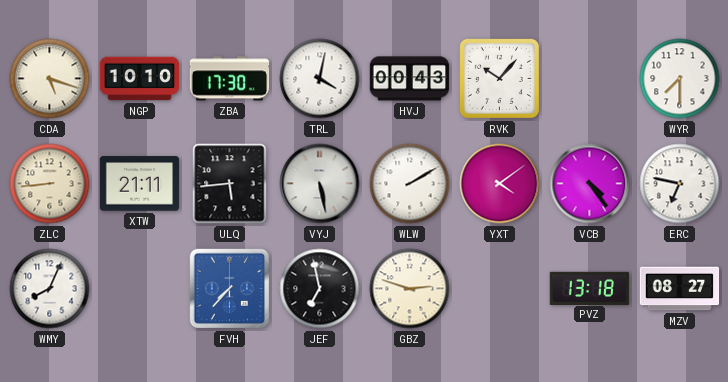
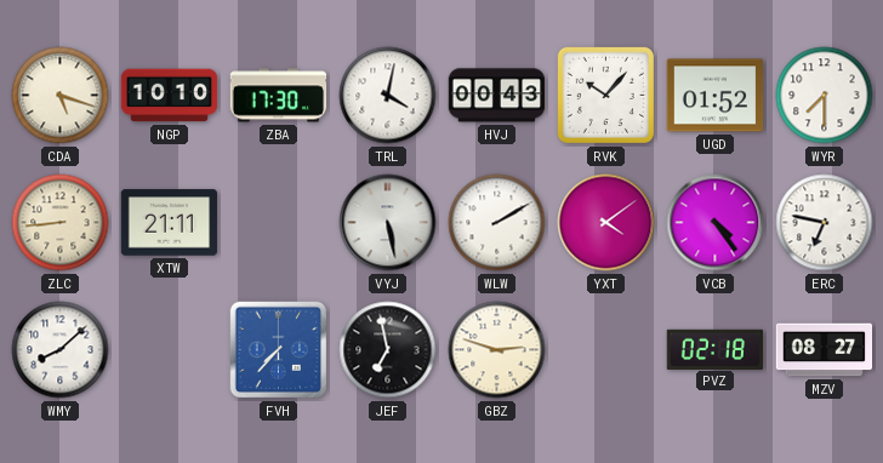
UGD: none -> 01:52 (716, 96)
ULQ: 5:44 -> none (230, 184)
WMY: 8:04 -> 8:08 (61, 350)
PVZ: 13:18 -> 02:18 (716, 349)
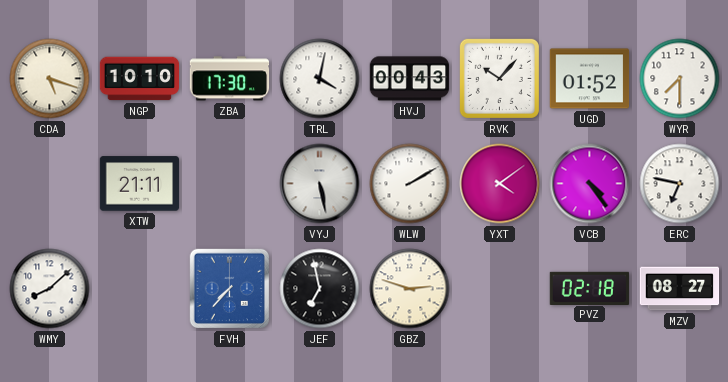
ZLC: 8:44 -> none (61, 223)
